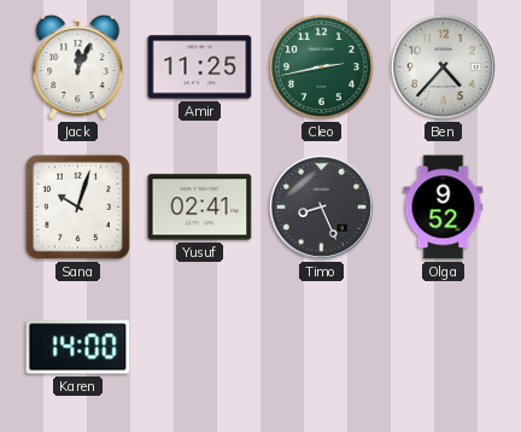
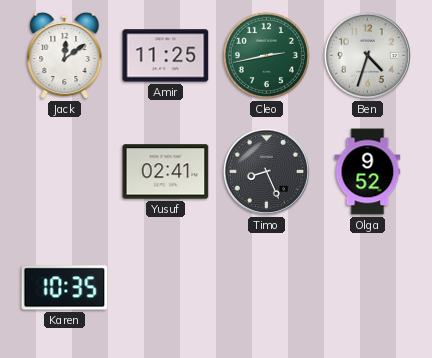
Jack: 12:04 -> 12:09 (65, 56)
Ben: 4:37 -> 4:33 (367, 55)
Sana: 10:03 -> none (77, 206)
Karen: 14:00 -> 10:35 (65, 288)
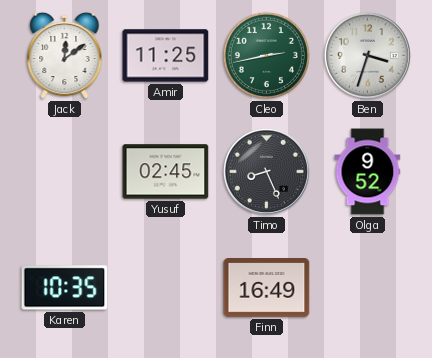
Ben: 4:33 -> 3:33 (367, 55)
Yusuf: 02:41 -> 02:45 (166, 172)
Finn: none -> 16:49 (267, 288)
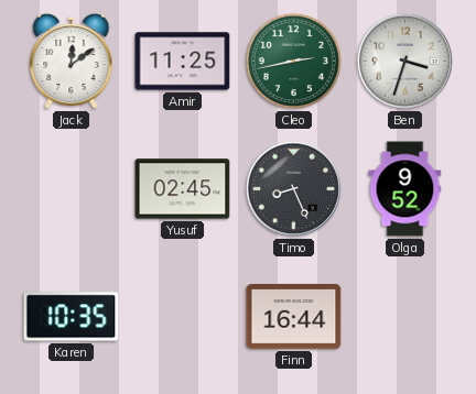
Finn: 16:49 -> 16:44 (294, 317)
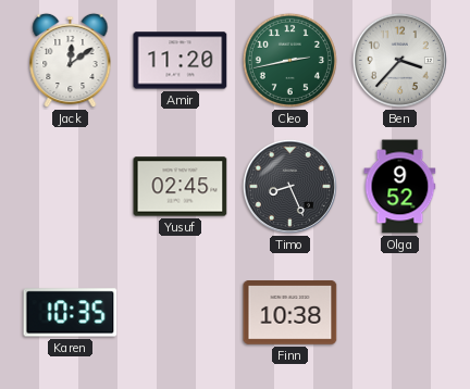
Amir: 11:25 -> 11:20 (181, 61)
Ben: 3:33 -> 3:37 (399, 60)
Finn: 16:44 -> 10:38 (290, 313)
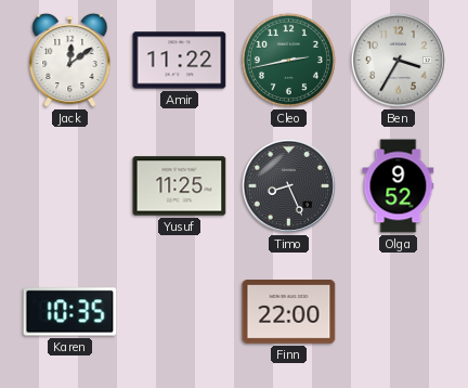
Amir: 11:20 -> 11:22 (180, 61)
Ben: 3:37 -> 3:35 (398, 60)
Yusuf: 02:45 -> 11:25 (180, 186)
Finn: 10:38 -> 22:00 (289, 312)
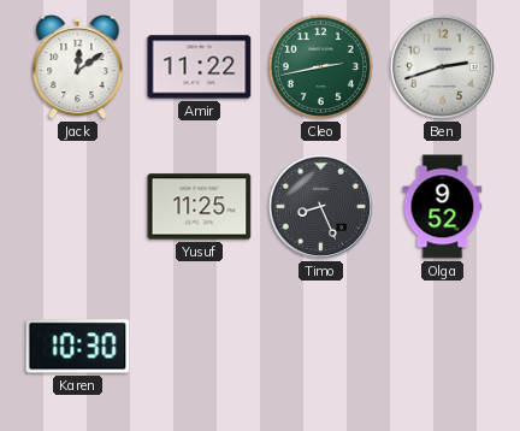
Ben: 3:35 -> 2:42 (442, 66)
Karen: 10:35 -> 10:30 (78, 347)
Finn: 22:00 -> none (289, 312)
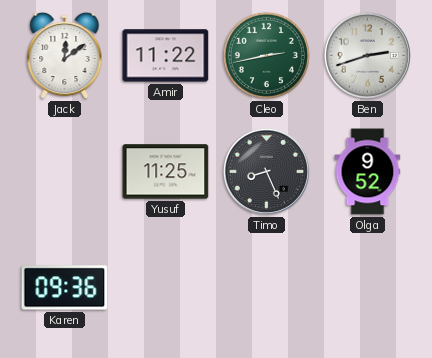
Karen: 10:30 -> 09:36 (65, 288)
